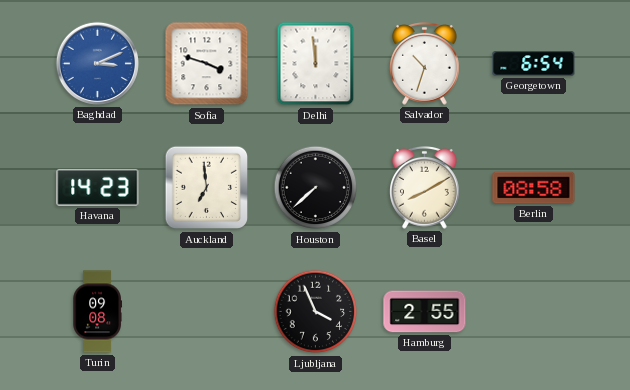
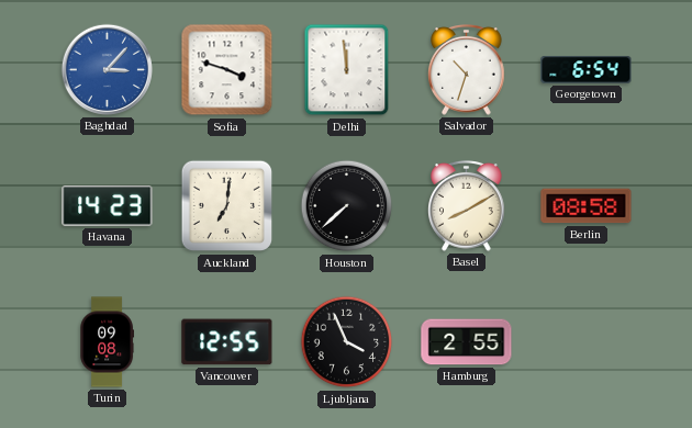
Baghdad: 3:11 -> 3:07 (107, 69)
Auckland: 6:59 -> 7:01 (227, 206)
Vancouver: none -> 12:55 (227, 342)
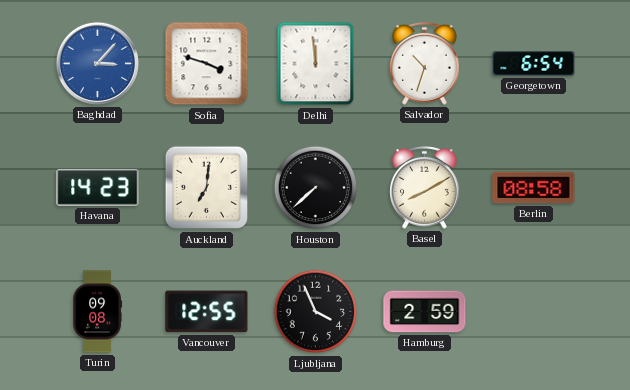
Hamburg: 2:55 -> 2:59 (425, 312)
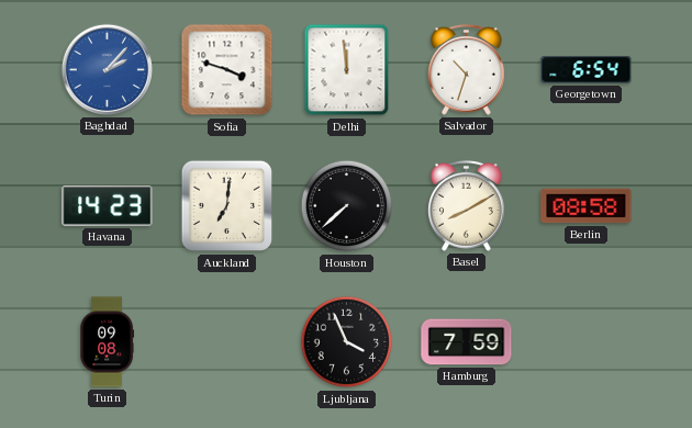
Baghdad: 3:07 -> 2:07 (107, 69)
Vancouver: 12:55 -> none (207, 312)
Hamburg: 2:59 -> 7:59 (467, 342)
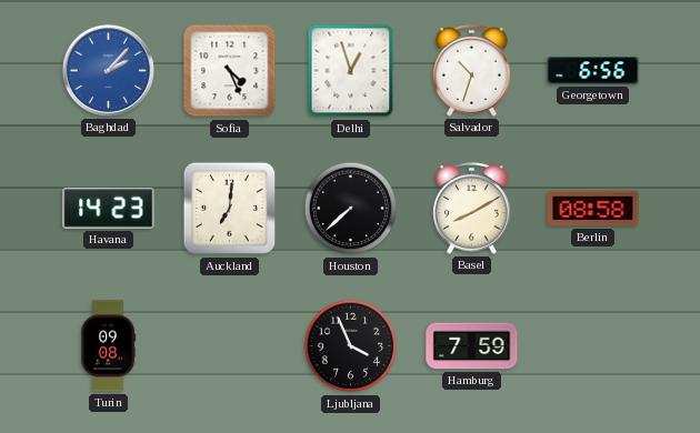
Sofia: 3:48 -> 4:26 (230, 71)
Delhi: 11:59 -> 12:57 (351, 71)
Georgetown: 6:54 -> 6:56 (593, 71)
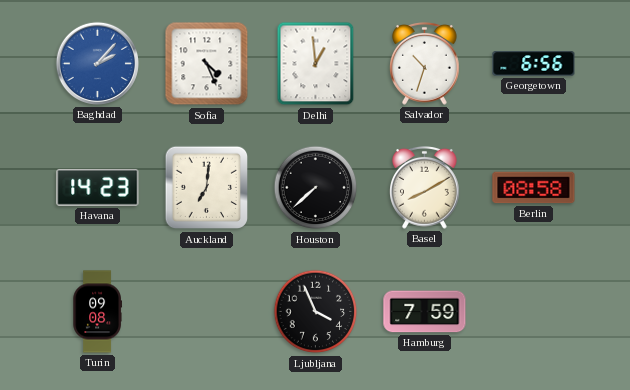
Delhi: 12:57 -> 12:59 (316, 64)
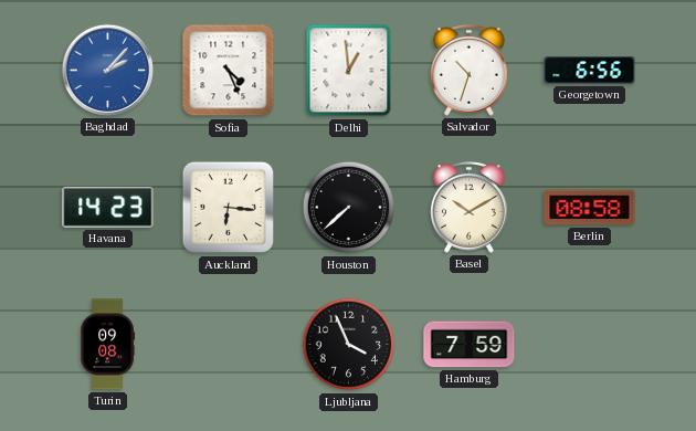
Auckland: 7:01 -> 6:16 (229, 208)
Basel: 8:10 -> 10:10 (470, 208)
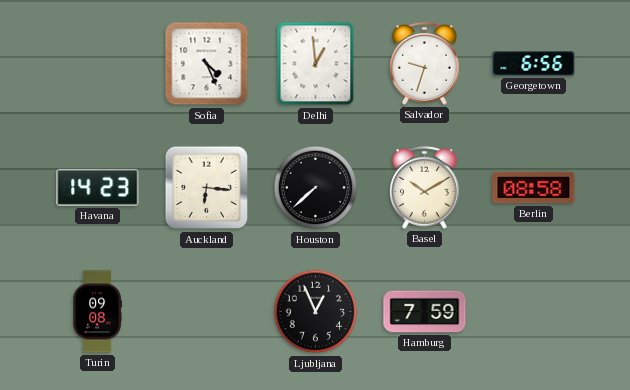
Baghdad: 2:07 -> none (107, 70)
Salvador: 10:33 -> 9:33 (425, 64)
Ljubljana: 3:56 -> 12:56 (316, 312)
